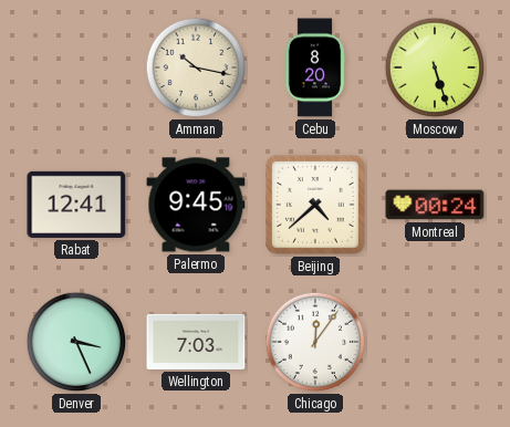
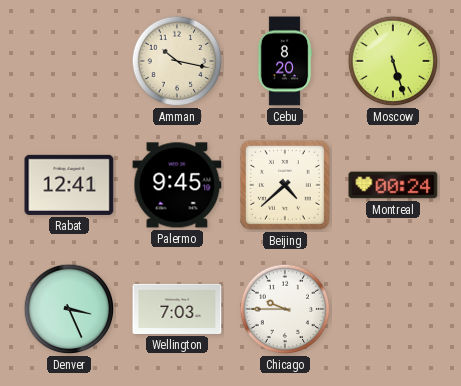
Chicago: 12:06 -> 9:45 (285, 309)
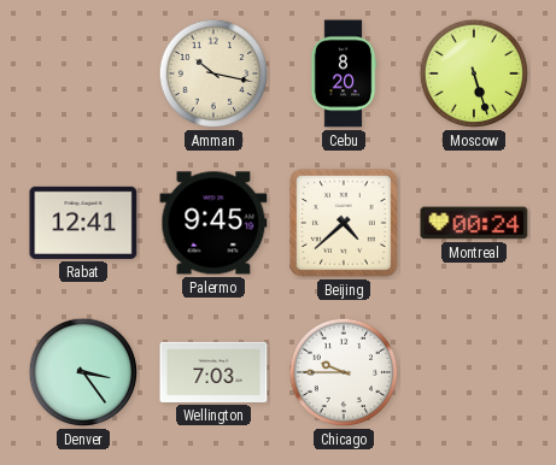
Denver: 3:26 -> 3:24 (83, 372)
